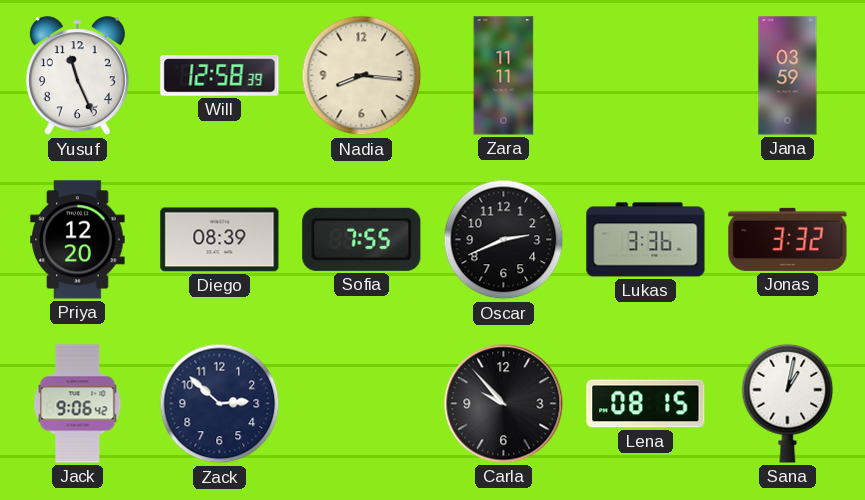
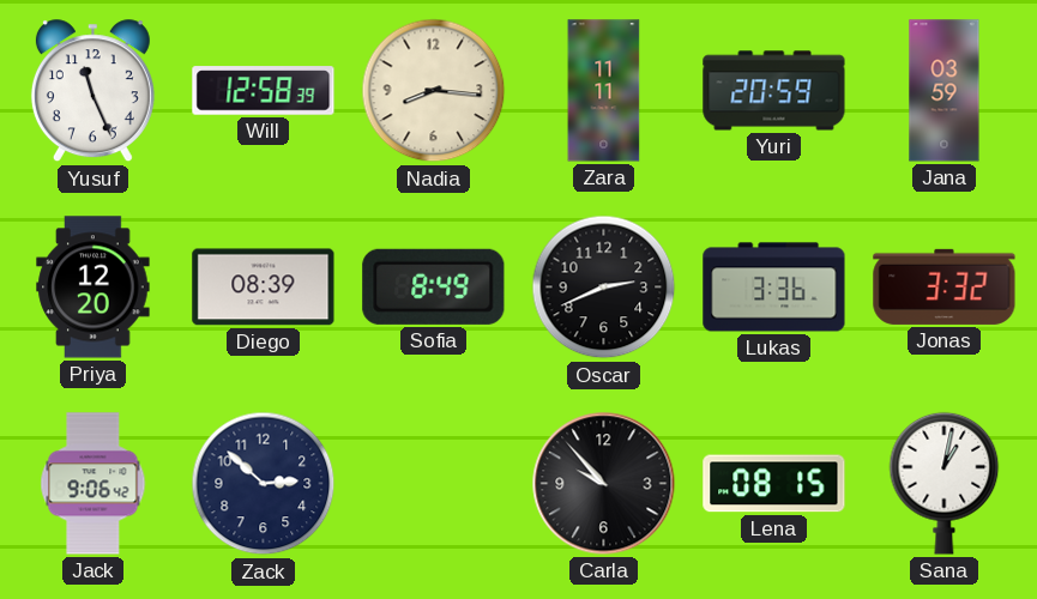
Yuri: none -> 20:59 (774, 91)
Sofia: 7:55 -> 8:49 (434, 286)
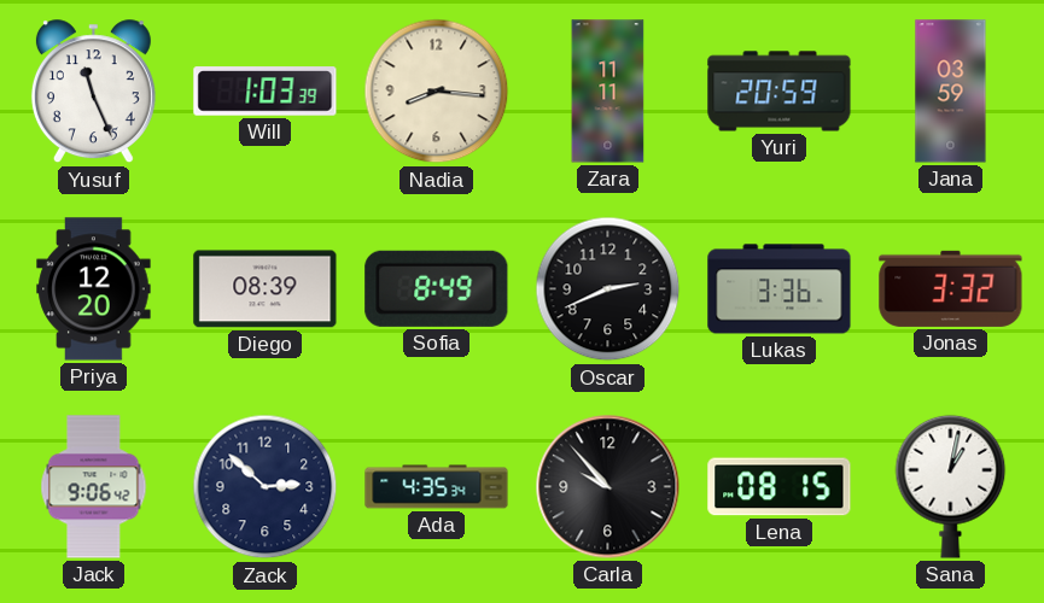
Will: 12:58 -> 1:03 (266, 92)
Ada: none -> 4:35 (437, 487)
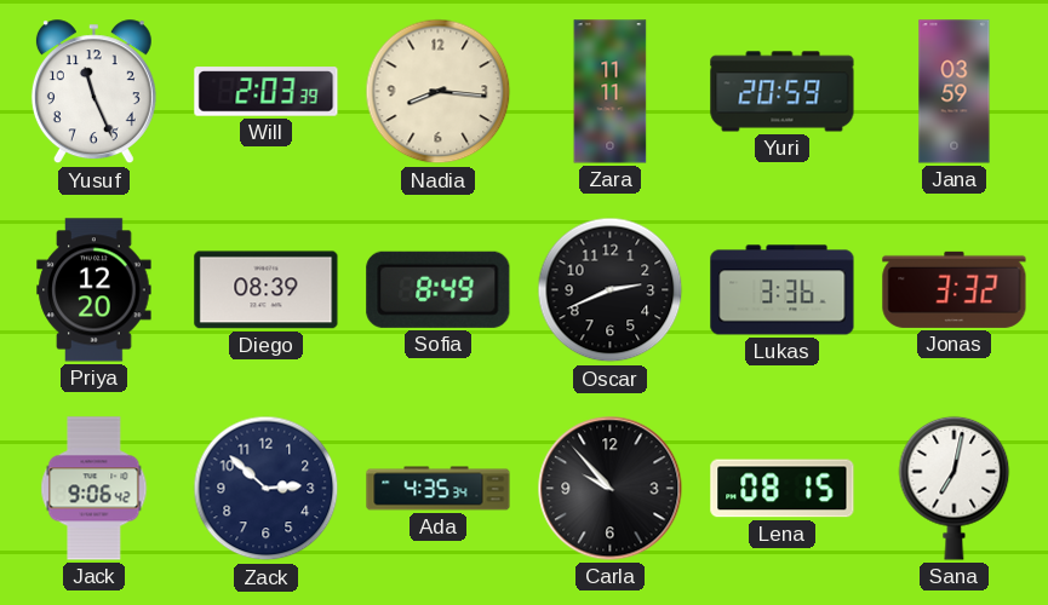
Will: 1:03 -> 2:03 (267, 92)
Sana: 1:02 -> 7:02 (955, 488)
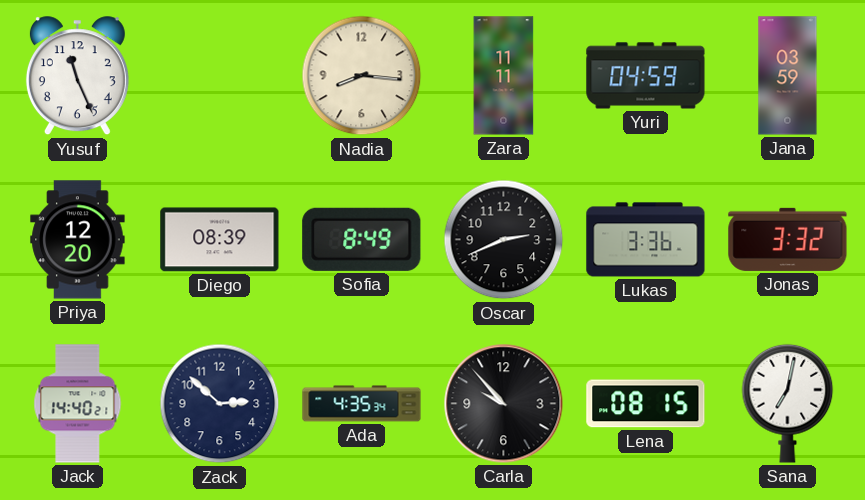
Will: 2:03 -> none (267, 92)
Yuri: 20:59 -> 04:59 (646, 76)
Jack: 9:06 -> 14:40 (78, 404)
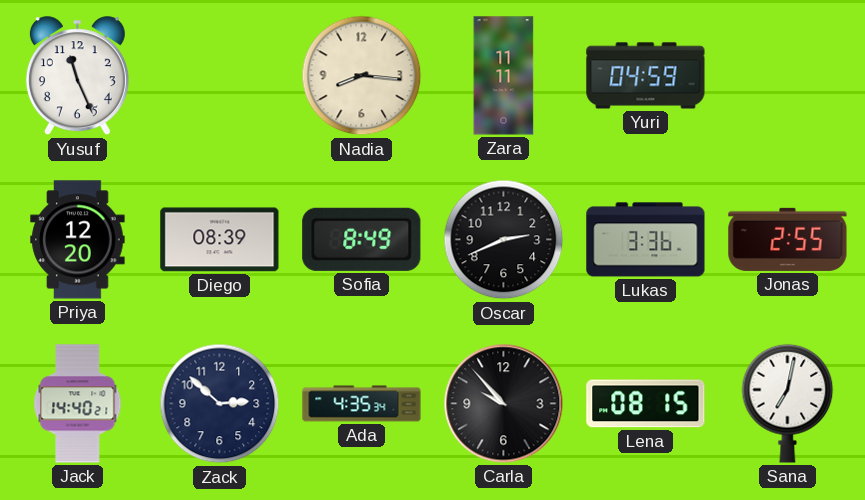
Jana: 03:59 -> none (788, 76)
Jonas: 3:32 -> 2:55 (788, 239)
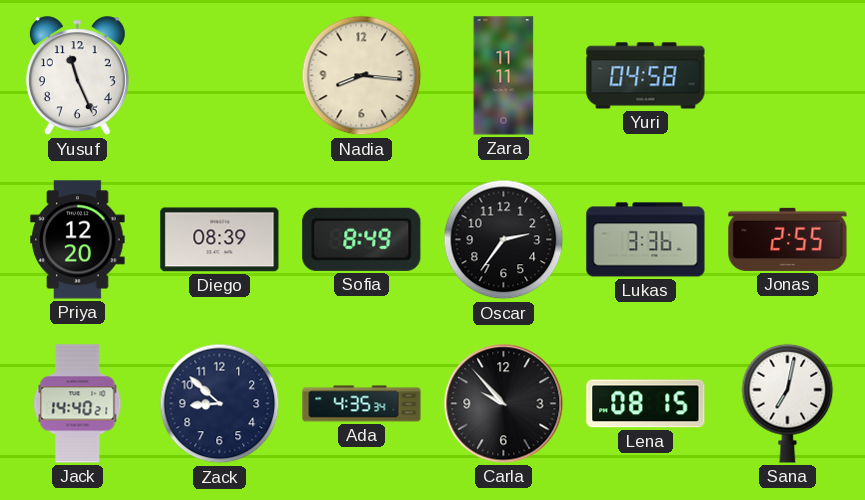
Yuri: 04:59 -> 04:58 (646, 76)
Oscar: 2:41 -> 2:36 (504, 240)
Zack: 2:52 -> 8:52 (220, 404)
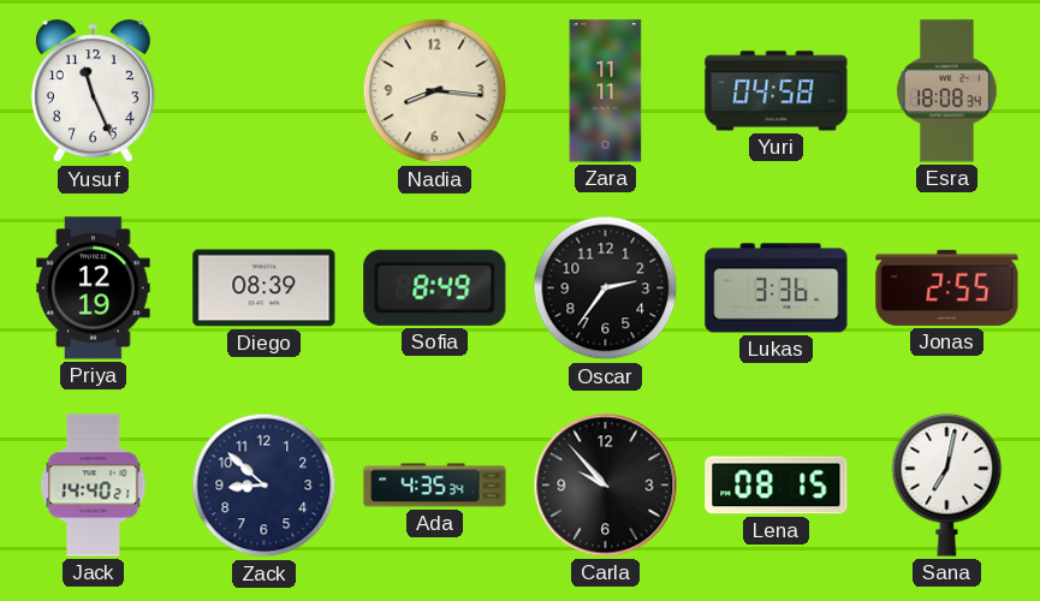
Esra: none -> 18:08 (947, 91)
Priya: 12:20 -> 12:19 (94, 288)
